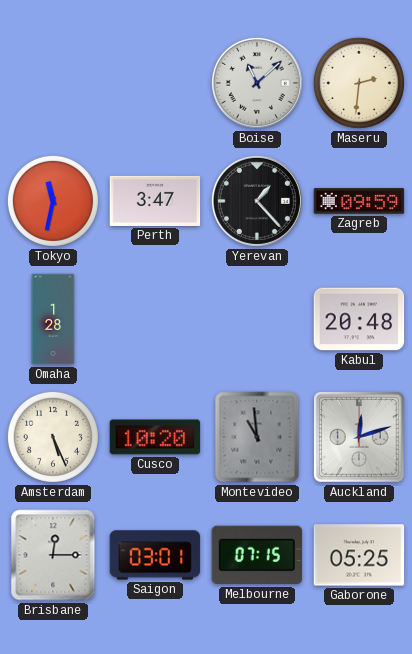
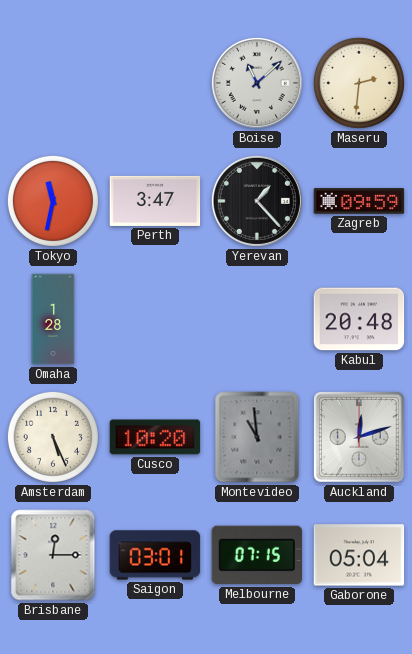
Gaborone: 05:25 -> 05:04 (359, 555)
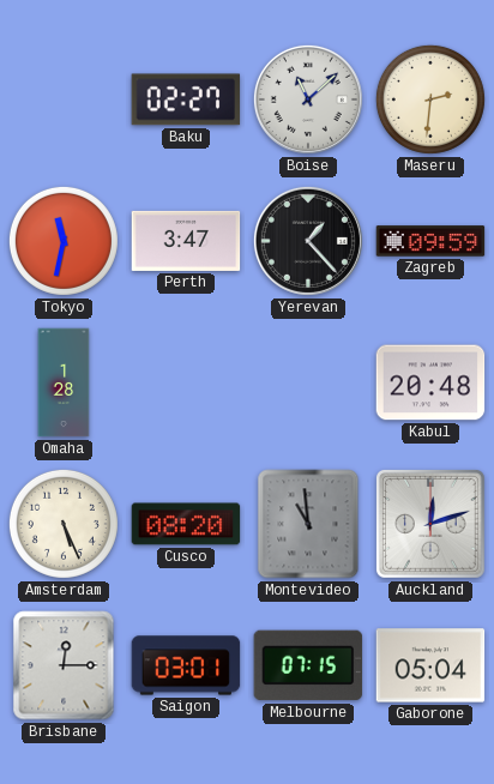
Baku: none -> 02:27 (186, 99)
Cusco: 10:20 -> 08:20 (186, 524)
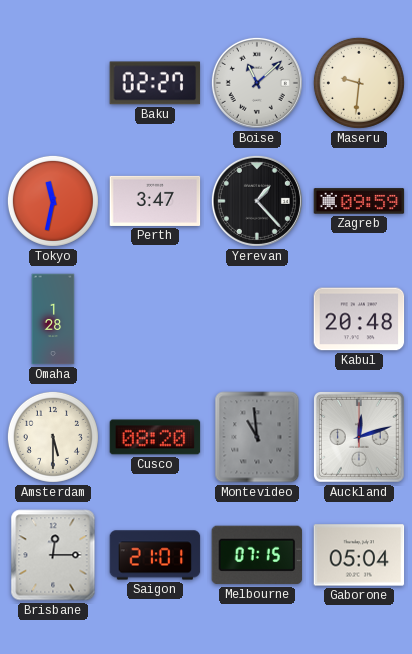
Maseru: 2:31 -> 9:31 (359, 83)
Amsterdam: 5:26 -> 5:30 (53, 437)
Saigon: 03:01 -> 21:01 (155, 555)
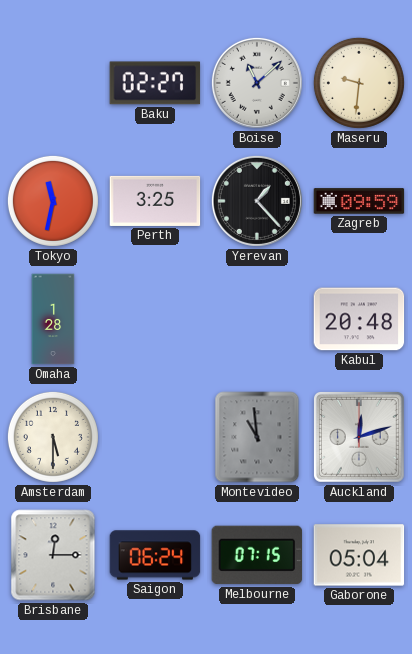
Perth: 3:47 -> 3:25 (155, 201)
Cusco: 08:20 -> none (155, 437)
Saigon: 21:01 -> 06:24 (155, 555)
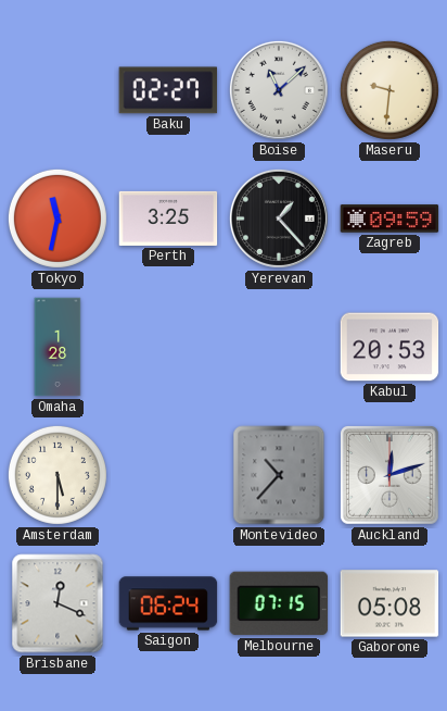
Kabul: 20:48 -> 20:53 (389, 347)
Montevideo: 10:59 -> 10:37 (279, 475)
Brisbane: 12:15 -> 12:19 (58, 603)
Gaborone: 05:04 -> 05:08 (389, 603)
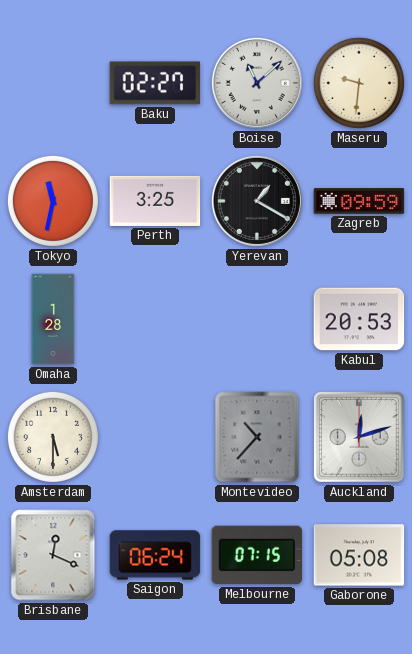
Yerevan: 1:23 -> 1:20 (257, 201)
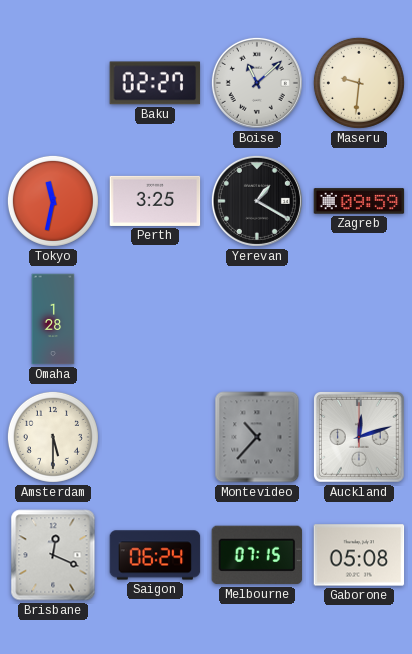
Kabul: 20:53 -> none (359, 319)
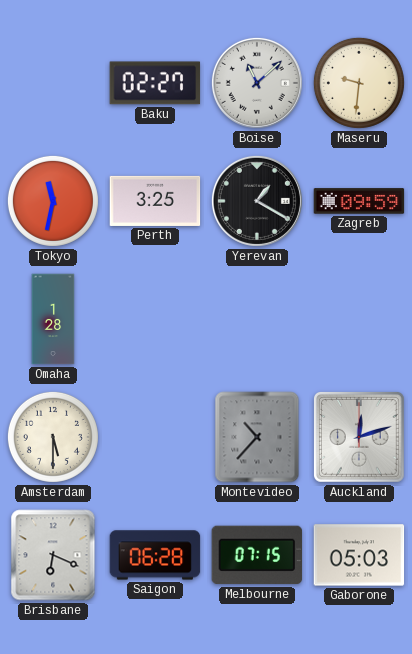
Brisbane: 12:19 -> 6:19 (53, 555)
Saigon: 06:24 -> 06:28 (155, 555)
Gaborone: 05:08 -> 05:03 (359, 555)
